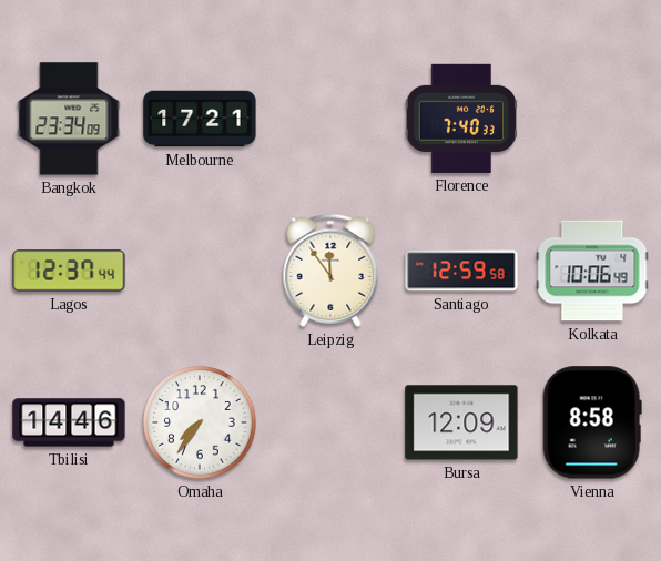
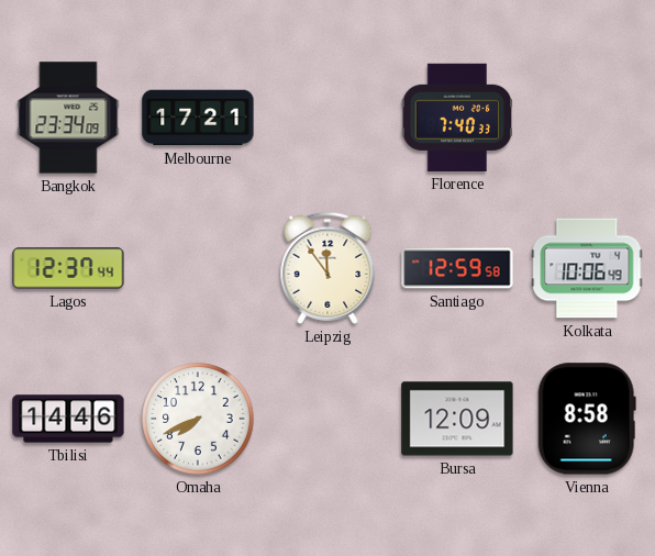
Omaha: 7:36 -> 7:41 (198, 419)
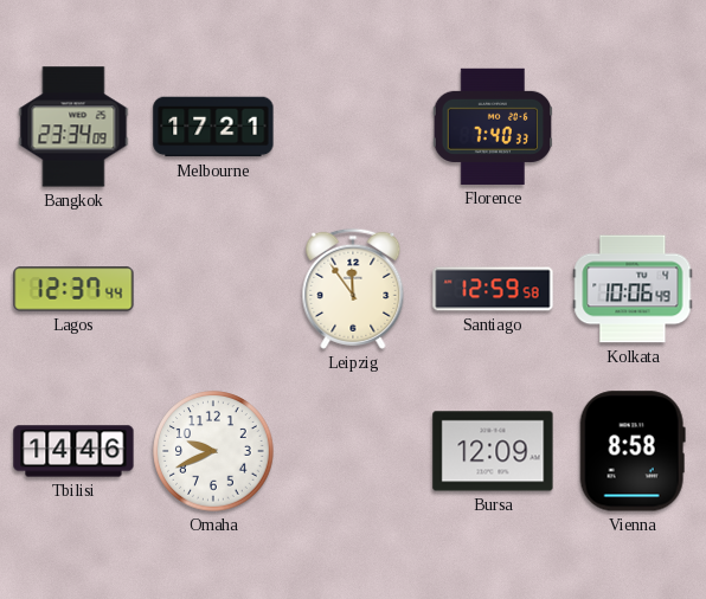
Omaha: 7:41 -> 9:41 (213, 451)
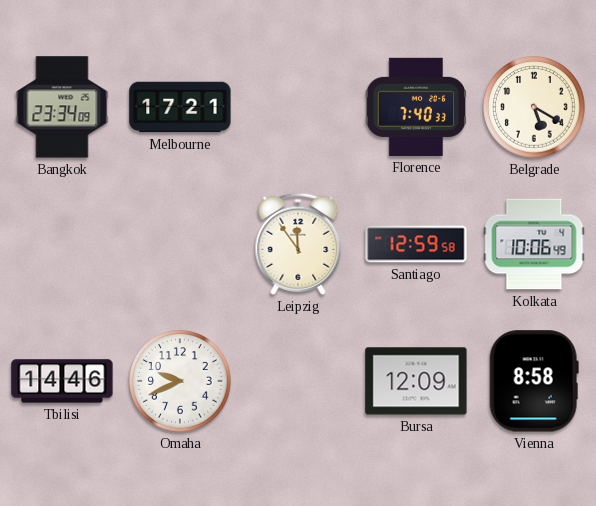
Belgrade: none -> 5:20 (534, 107)
Lagos: 12:37 -> none (73, 289)
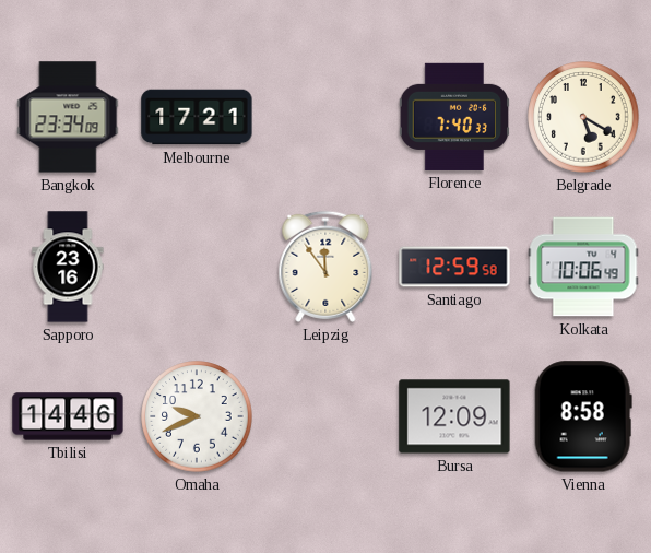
Sapporo: none -> 23:16 (68, 267)
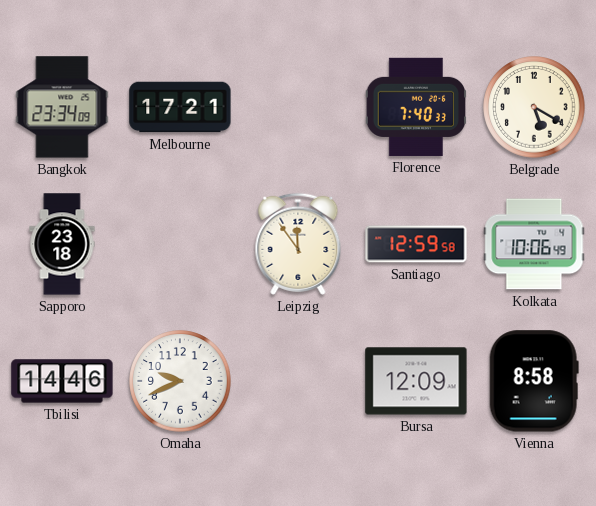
Sapporo: 23:16 -> 23:18 (62, 244)
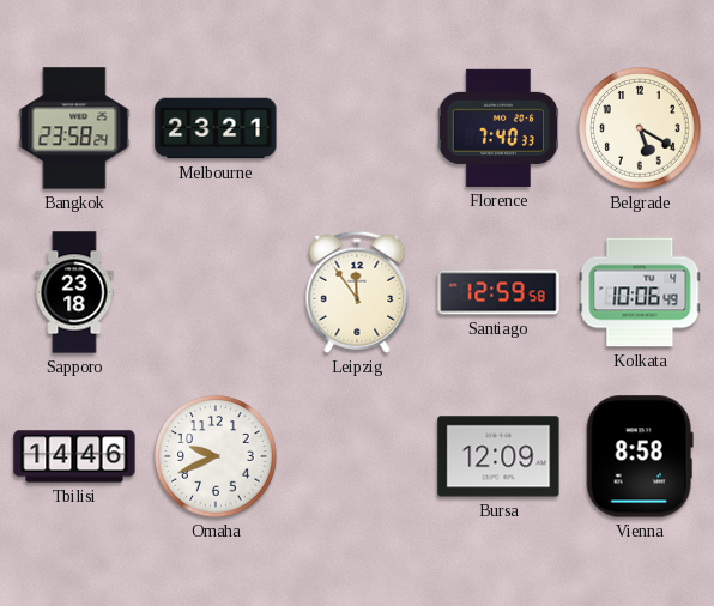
Bangkok: 23:34 -> 23:58 (74, 128)
Melbourne: 17:21 -> 23:21 (216, 128)
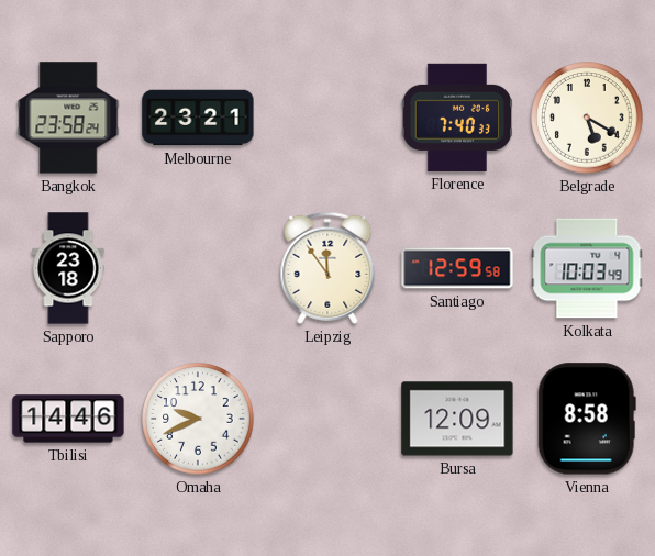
Kolkata: 10:06 -> 10:03 (587, 268)
